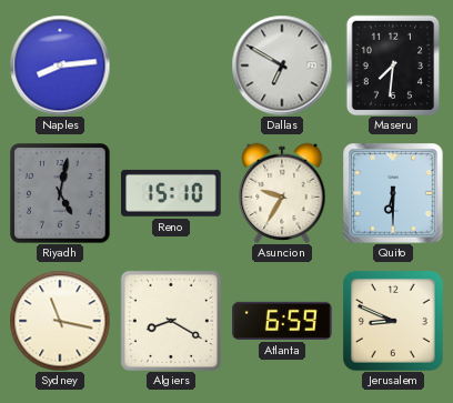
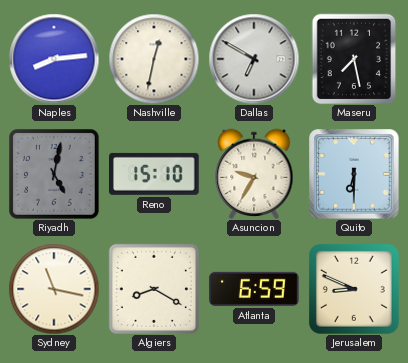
Nashville: none -> 12:32 (154, 59)
Maseru: 7:31 -> 7:28 (354, 59)
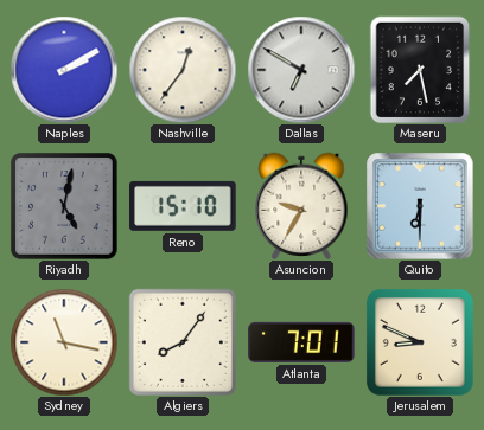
Naples: 8:14 -> 2:10 (64, 70)
Nashville: 12:32 -> 12:36 (183, 70)
Algiers: 8:20 -> 8:06 (183, 342)
Atlanta: 6:59 -> 7:01 (301, 342)
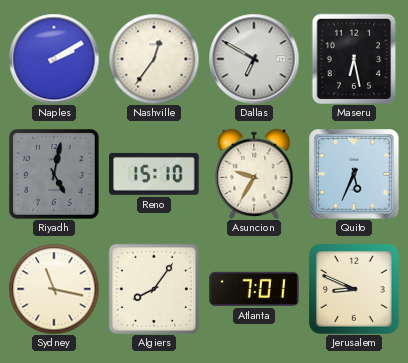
Maseru: 7:28 -> 6:28 (354, 59)
Quito: 6:30 -> 5:34 (354, 174)
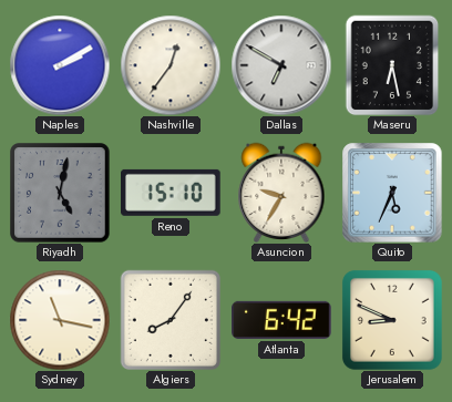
Atlanta: 7:01 -> 6:42 (281, 320)
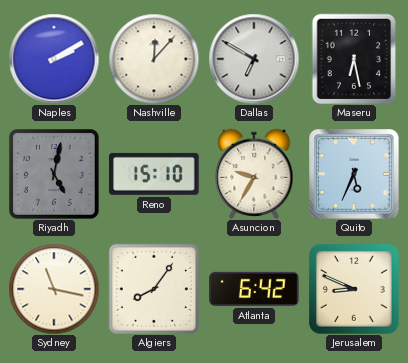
Nashville: 12:36 -> 12:07 (154, 59)
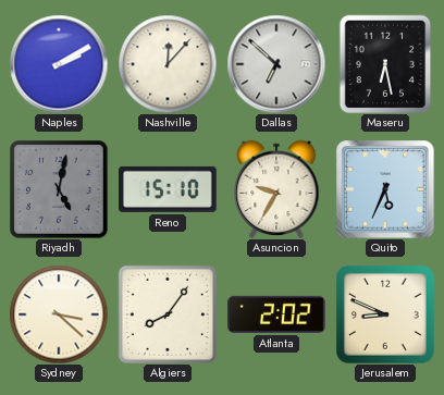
Dallas: 6:50 -> 6:52 (276, 64)
Sydney: 11:17 -> 3:22 (59, 314)
Atlanta: 6:42 -> 2:02 (276, 314)
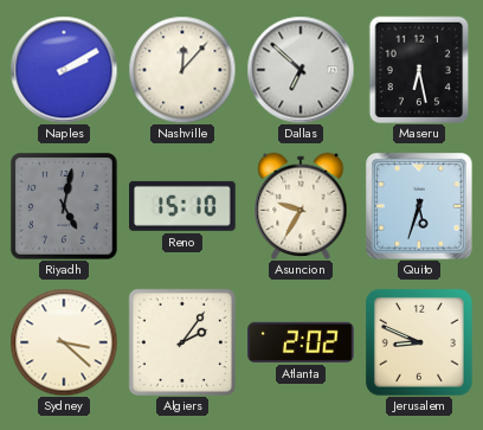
Quito: 5:34 -> 5:33 (419, 206)
Algiers: 8:06 -> 2:06 (182, 342)
